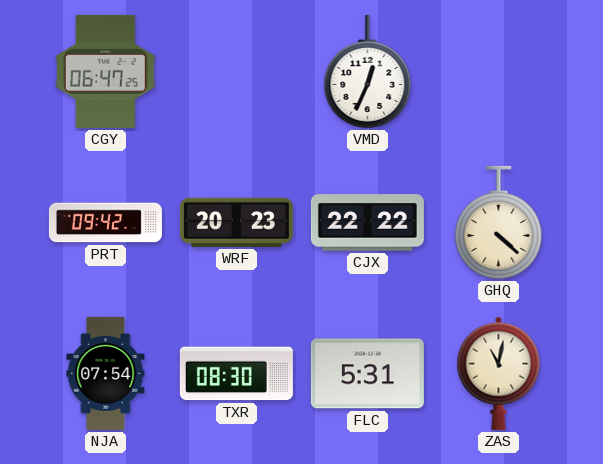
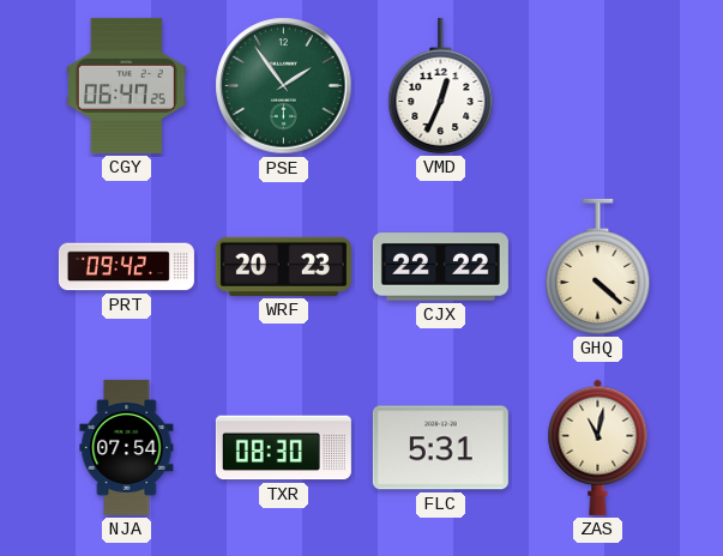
PSE: none -> 1:54 (284, 86)
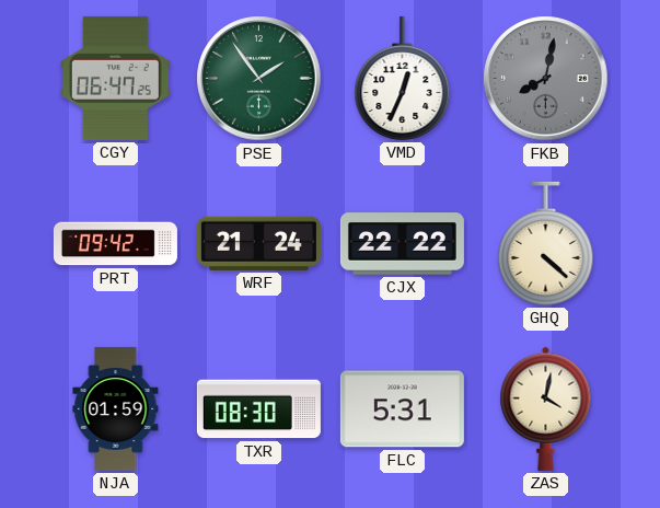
FKB: none -> 8:02 (546, 79)
WRF: 20:23 -> 21:24 (258, 243)
NJA: 07:54 -> 01:59 (116, 408)
ZAS: 11:02 -> 4:02 (546, 408)
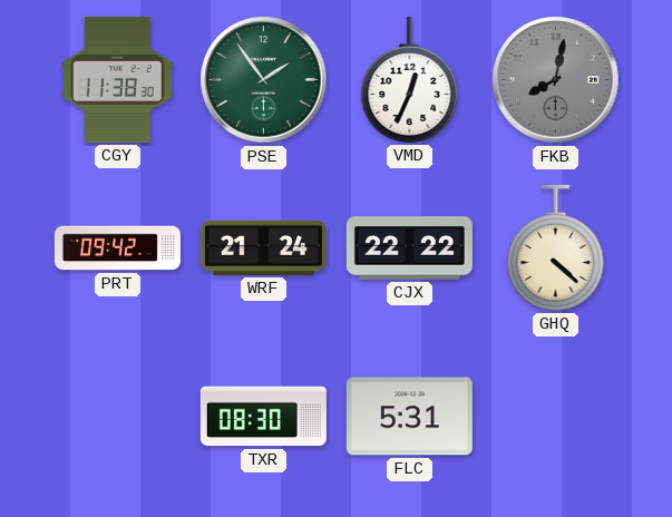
CGY: 06:47 -> 11:38 (117, 79)
NJA: 01:59 -> none (116, 408)
ZAS: 4:02 -> none (546, 408)
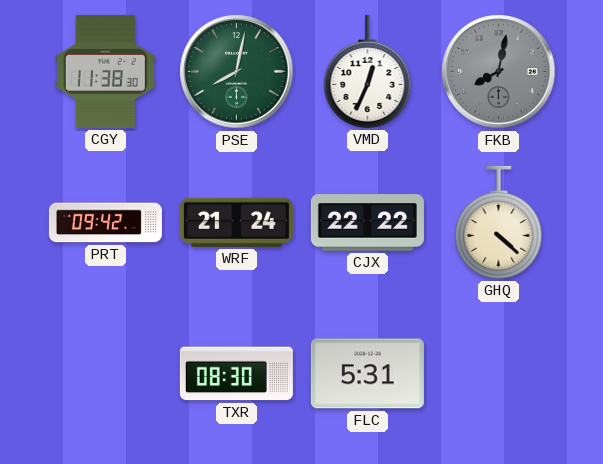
PSE: 1:54 -> 8:02 (237, 72)
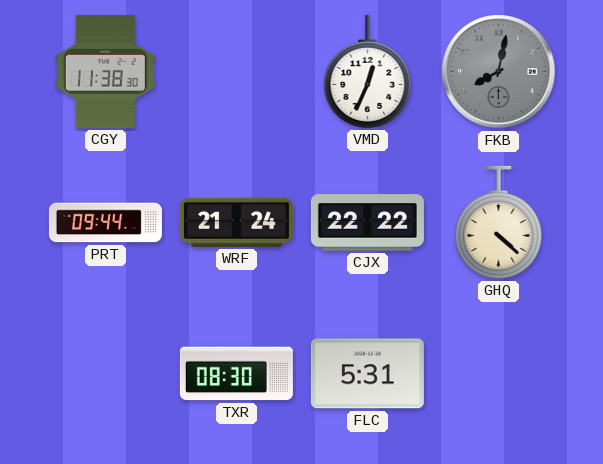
PSE: 8:02 -> none (237, 72)
PRT: 09:42 -> 09:44 (105, 223)
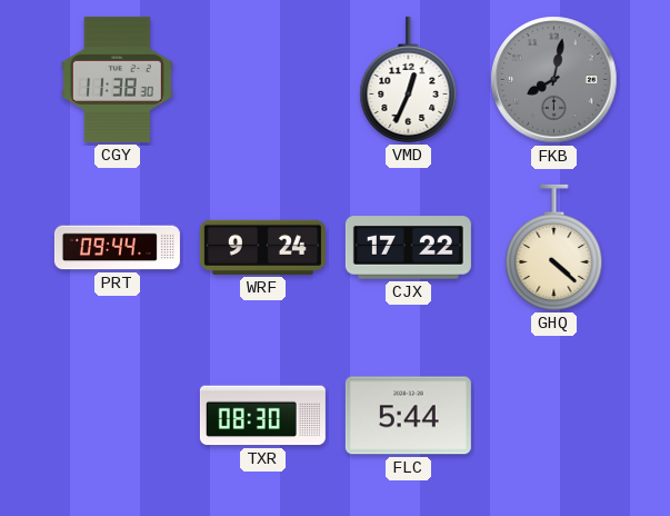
WRF: 21:24 -> 9:24 (262, 247)
CJX: 22:22 -> 17:22 (408, 248)
FLC: 5:31 -> 5:44 (408, 416)
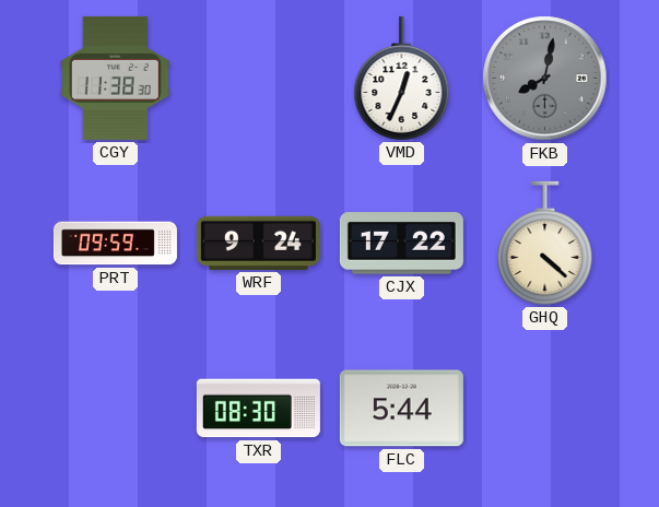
PRT: 09:44 -> 09:59 (115, 244)
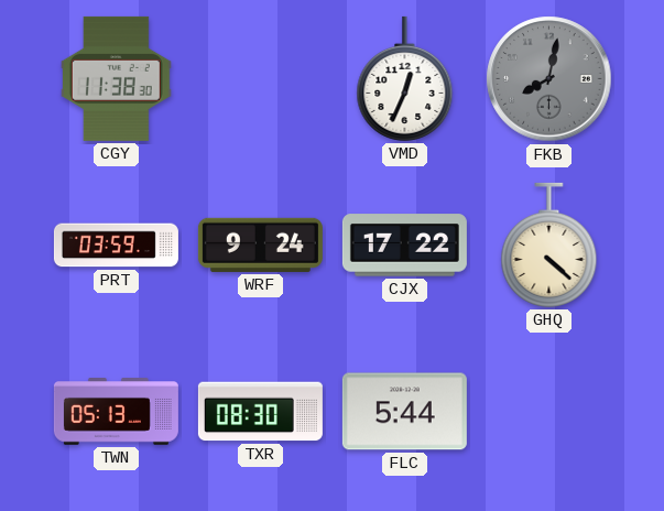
PRT: 09:59 -> 03:59 (116, 246)
TWN: none -> 05:13 (116, 412)
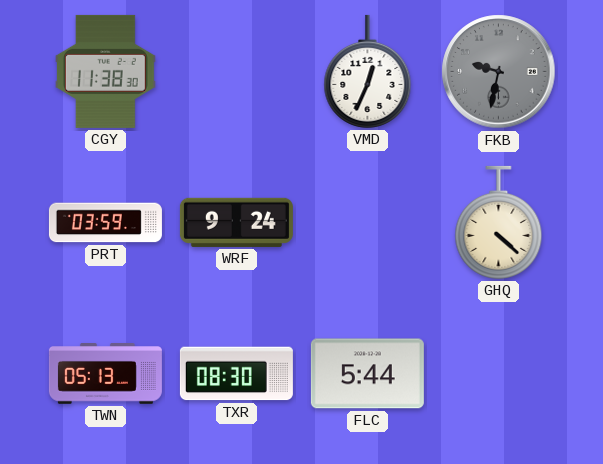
FKB: 8:02 -> 9:32 (499, 72)
CJX: 17:22 -> none (404, 246)
